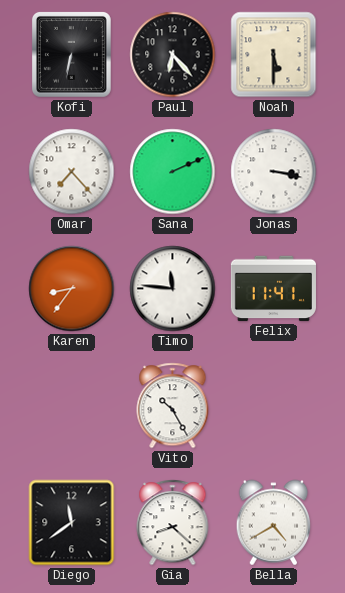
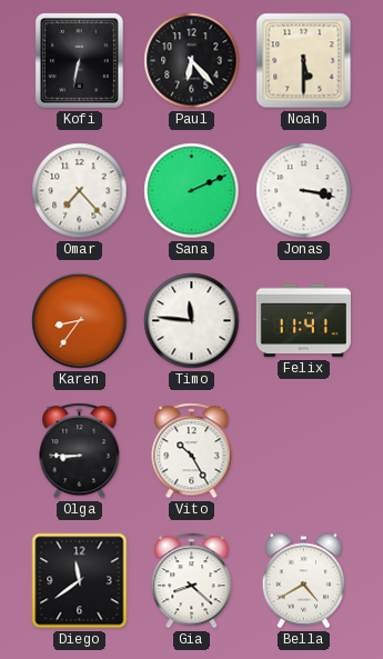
Olga: none -> 8:45 (80, 451)
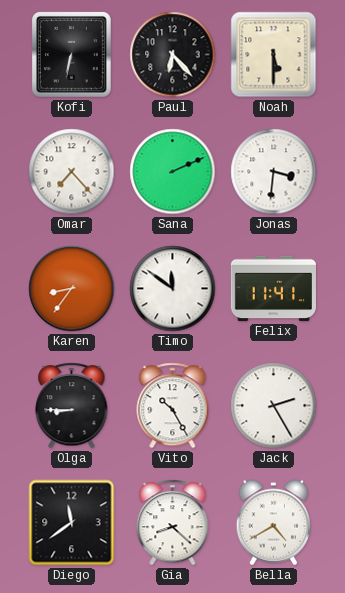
Jonas: 3:17 -> 3:31 (274, 172)
Timo: 11:46 -> 11:51 (173, 289)
Jack: none -> 2:25 (274, 406)
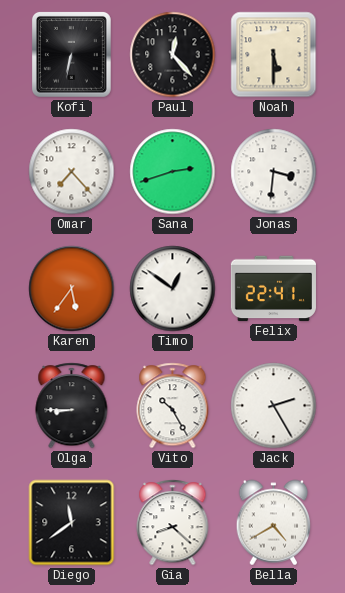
Paul: 6:23 -> 12:23 (173, 55)
Sana: 2:11 -> 2:42 (173, 172)
Karen: 8:36 -> 5:36 (72, 289)
Timo: 11:51 -> 12:51 (173, 289)
Felix: 11:41 -> 22:41 (273, 289)
